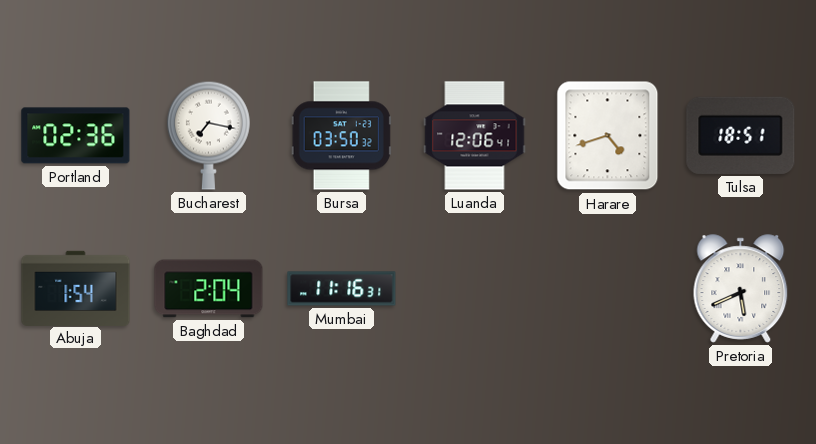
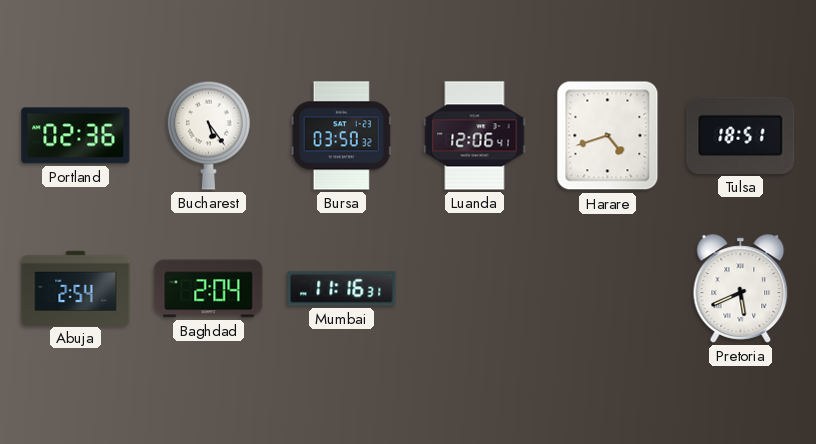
Bucharest: 7:17 -> 5:24 (208, 135)
Abuja: 1:54 -> 2:54 (76, 288)
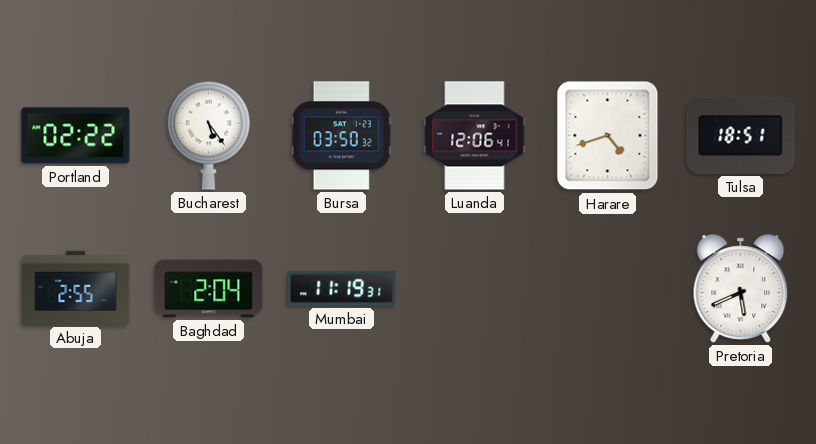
Portland: 02:36 -> 02:22 (76, 136)
Abuja: 2:54 -> 2:55 (76, 288)
Mumbai: 11:16 -> 11:19 (342, 289)
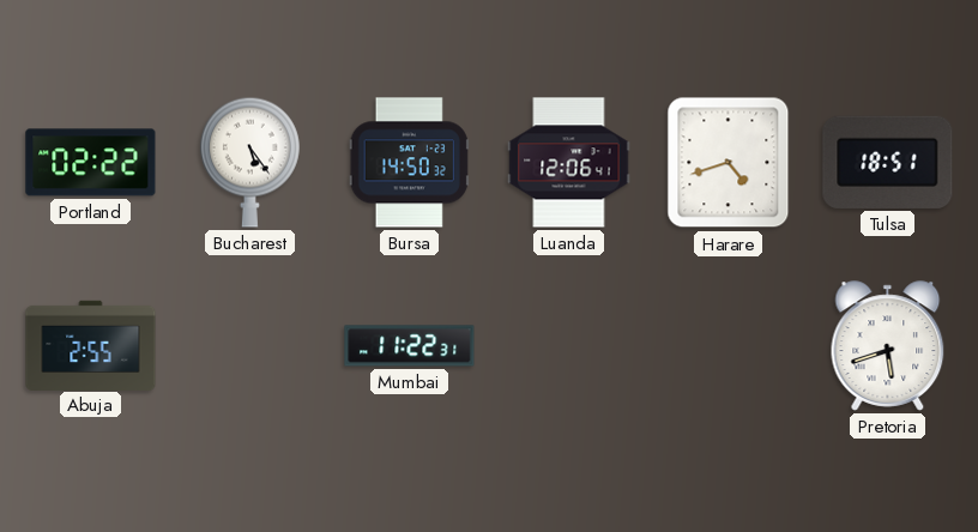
Bursa: 03:50 -> 14:50 (409, 163)
Baghdad: 2:04 -> none (209, 289)
Mumbai: 11:19 -> 11:22 (410, 346)
Pretoria: 5:41 -> 5:42 (888, 346)
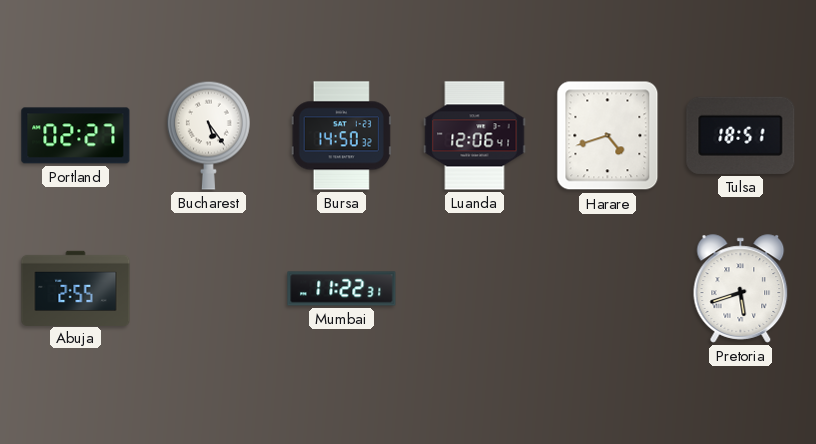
Portland: 02:22 -> 02:27 (76, 136)
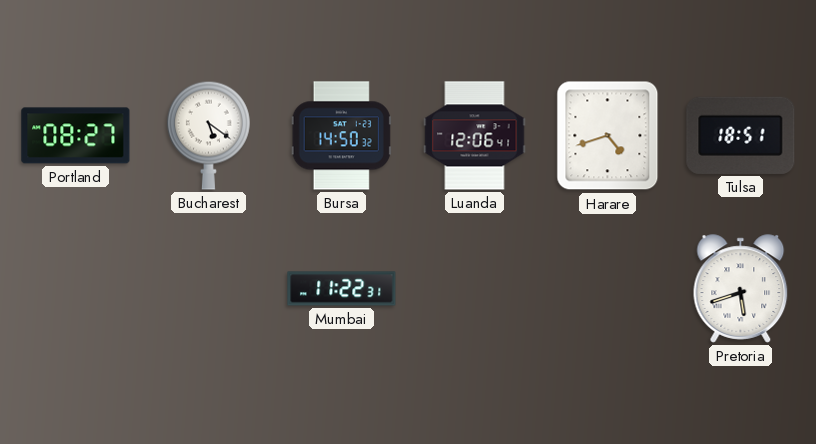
Portland: 02:27 -> 08:27 (76, 136)
Bucharest: 5:24 -> 5:21 (208, 135)
Abuja: 2:55 -> none (76, 288)
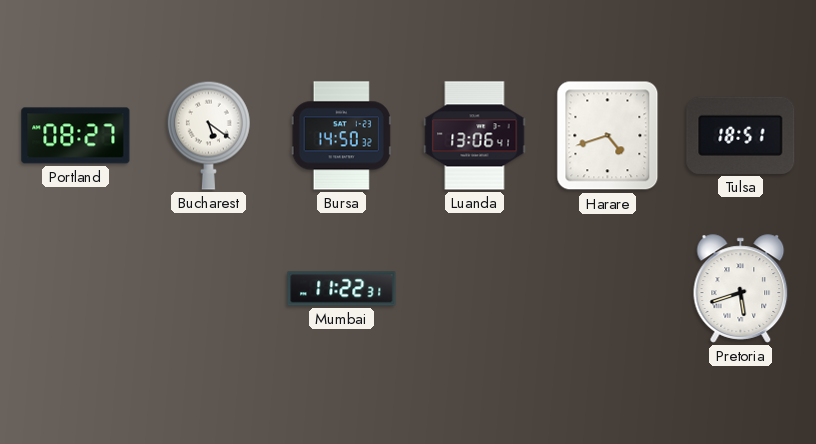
Luanda: 12:06 -> 13:06 (475, 136)
